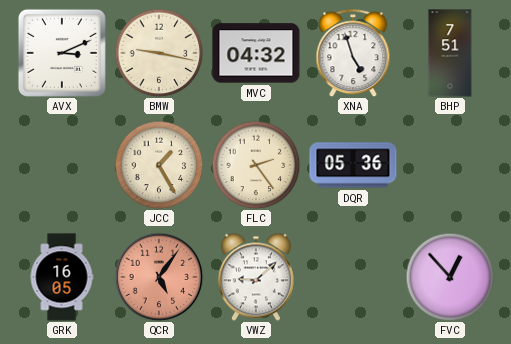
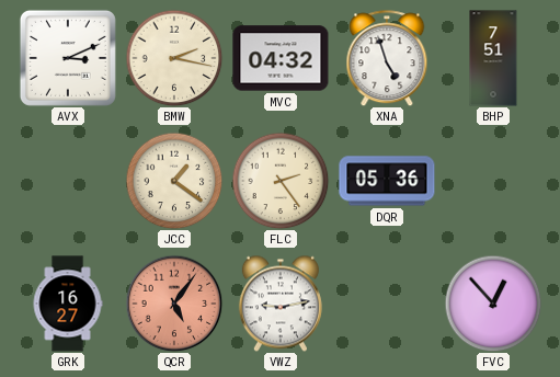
BMW: 9:17 -> 2:17 (174, 58)
JCC: 1:25 -> 1:21 (174, 181)
GRK: 16:05 -> 16:27 (68, 304)
VWZ: 9:08 -> 9:13 (281, 304)
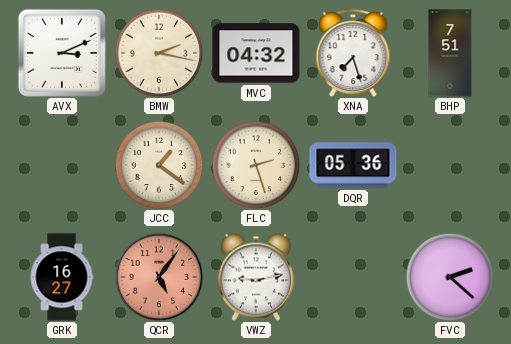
XNA: 4:57 -> 7:27 (353, 53)
FLC: 2:24 -> 2:27 (256, 165)
FVC: 12:53 -> 2:22 (450, 277)
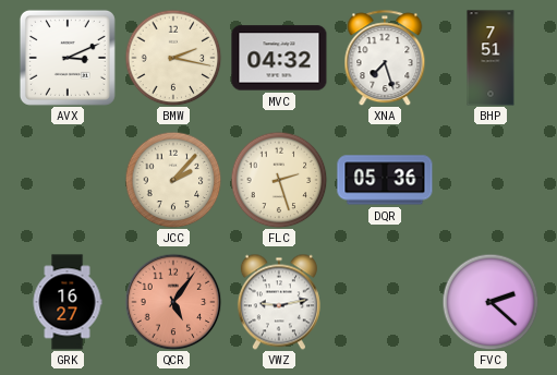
JCC: 1:21 -> 2:07 (173, 180)
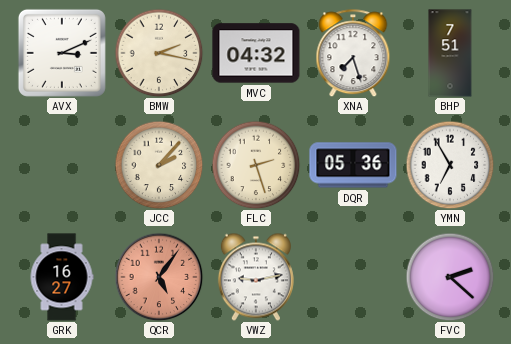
YMN: none -> 6:55 (450, 165)
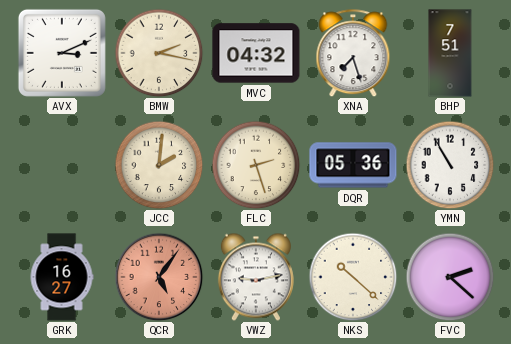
JCC: 2:07 -> 2:01 (159, 165)
YMN: 6:55 -> 10:55 (450, 165)
NKS: none -> 10:22 (353, 277)
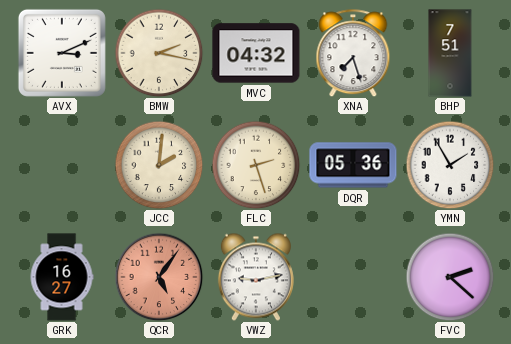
YMN: 10:55 -> 1:55 (450, 165)
NKS: 10:22 -> none (353, 277)
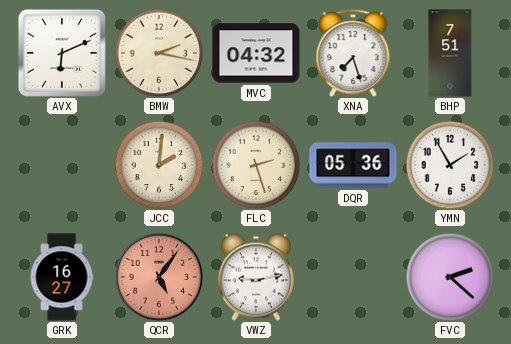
AVX: 3:11 -> 6:11 (62, 53)
